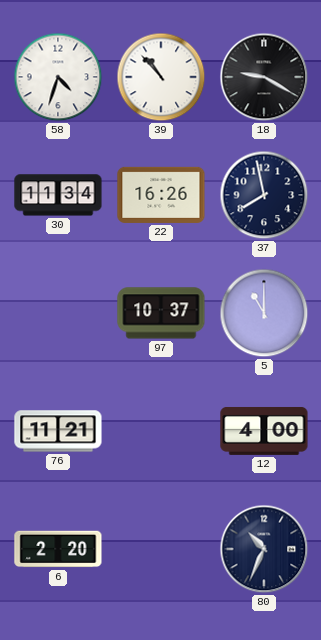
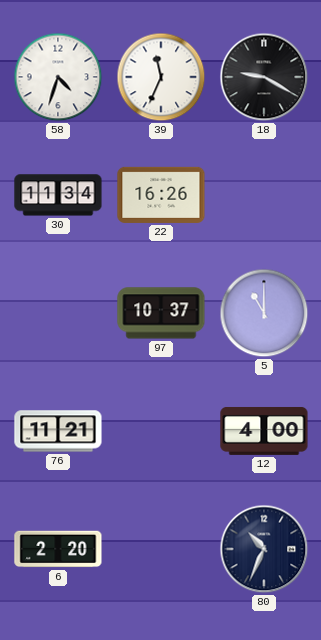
39: 10:53 -> 11:34 (161, 77)
37: 7:58 -> none (264, 195)
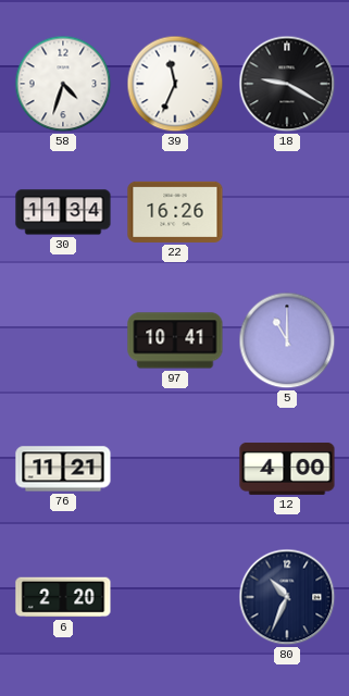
97: 10:37 -> 10:41 (175, 340)
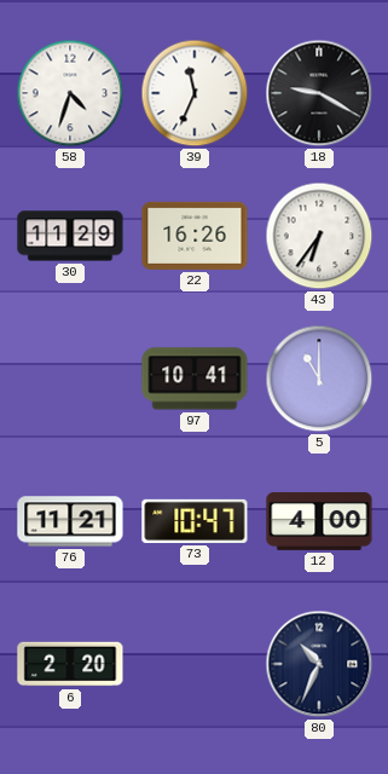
30: 11:34 -> 11:29 (70, 236)
43: none -> 6:36 (319, 236)
73: none -> 10:47 (195, 521)
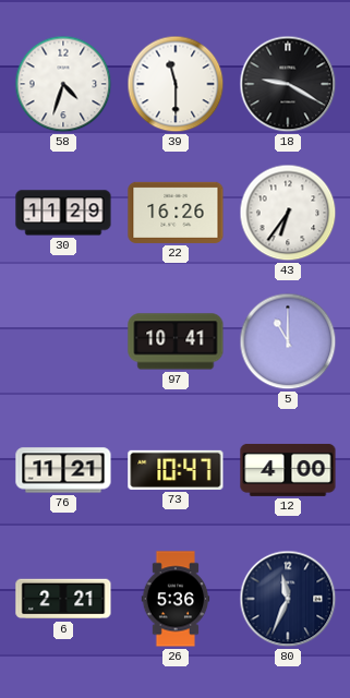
39: 11:34 -> 11:30 (176, 84)
6: 2:20 -> 2:21 (63, 599)
26: none -> 5:36 (176, 599)
80: 10:34 -> 11:34 (288, 599)
